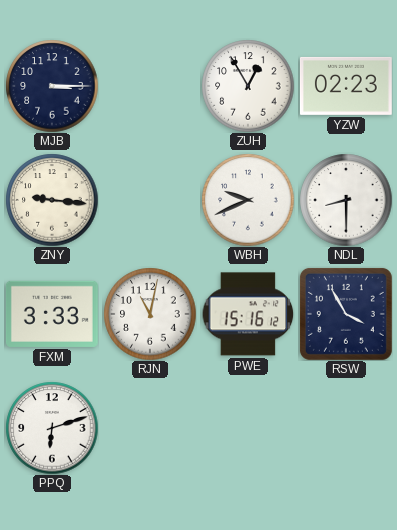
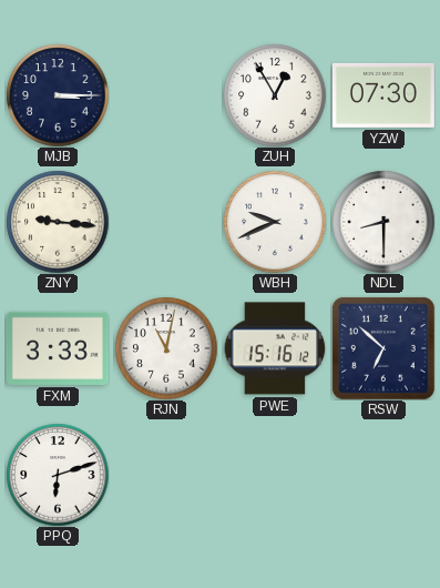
YZW: 02:23 -> 07:30 (383, 95)
RSW: 3:55 -> 6:52 (383, 348)
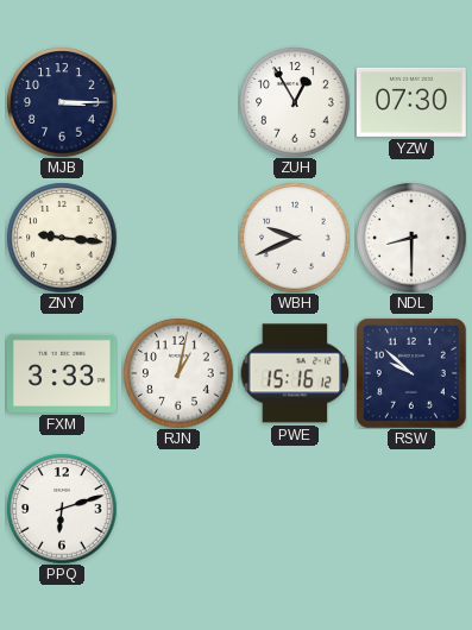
RJN: 11:02 -> 1:02 (178, 373)
RSW: 6:52 -> 9:52 (411, 373)
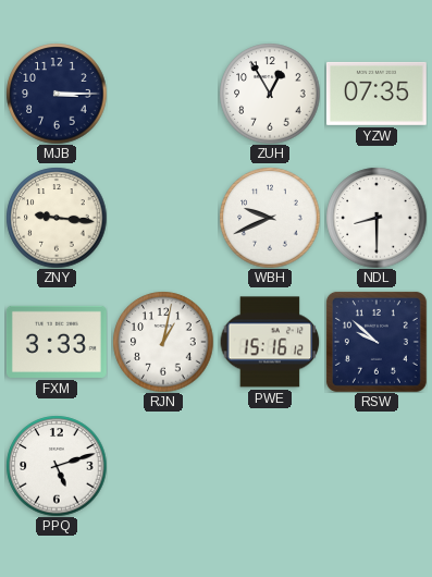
YZW: 07:30 -> 07:35 (377, 94)
PPQ: 6:12 -> 5:12 (57, 466)
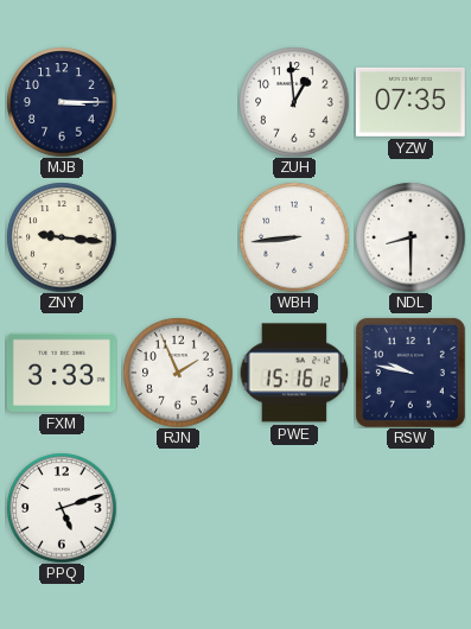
ZUH: 12:55 -> 12:59 (294, 102)
WBH: 9:41 -> 8:44 (294, 237)
RJN: 1:02 -> 1:56 (178, 373)
RSW: 9:52 -> 9:47 (410, 373)
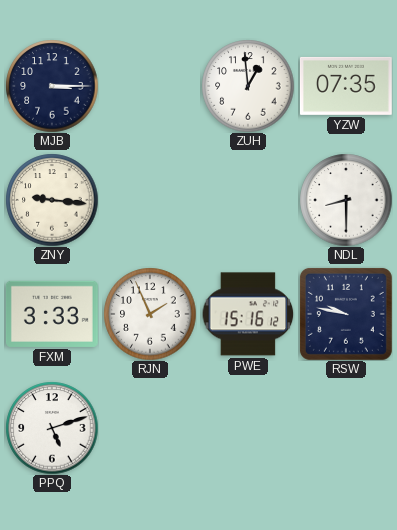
WBH: 8:44 -> none (294, 237)
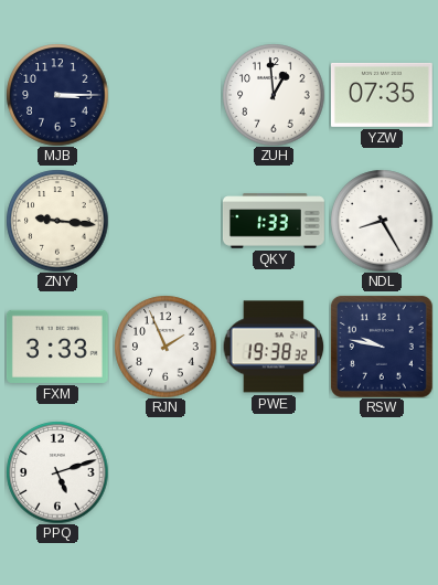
QKY: none -> 1:33 (274, 221)
NDL: 8:30 -> 8:25 (382, 221)
PWE: 15:16 -> 19:38 (274, 347)
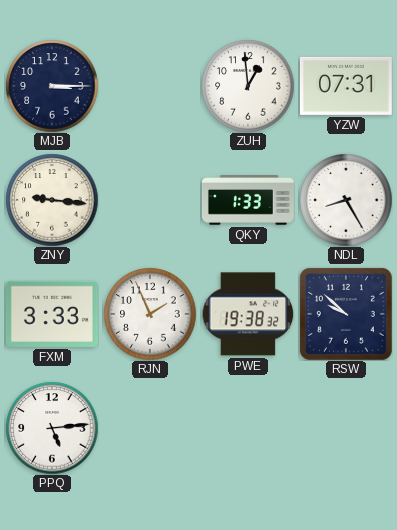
YZW: 07:35 -> 07:31 (346, 86)
RSW: 9:47 -> 9:52 (346, 314)
PPQ: 5:12 -> 5:14 (52, 428)
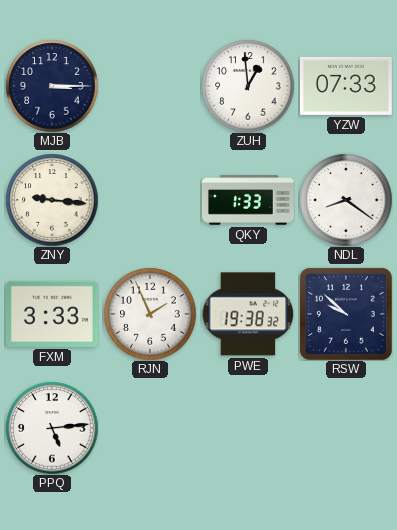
YZW: 07:31 -> 07:33 (346, 86)
NDL: 8:25 -> 8:21 (346, 200)
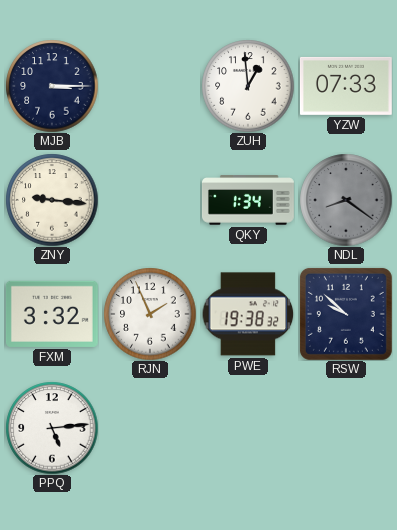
QKY: 1:33 -> 1:34 (248, 200)
NDL dial: white -> grey (346, 200)
FXM: 3:33 -> 3:32 (52, 314)
